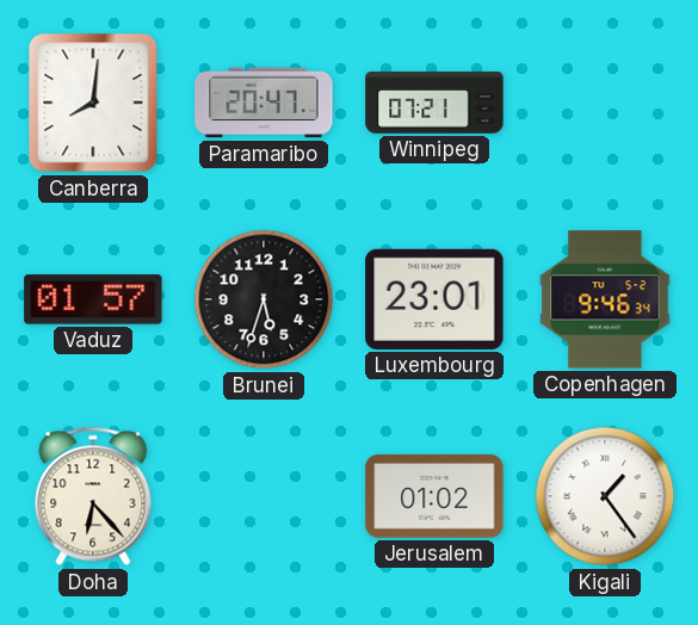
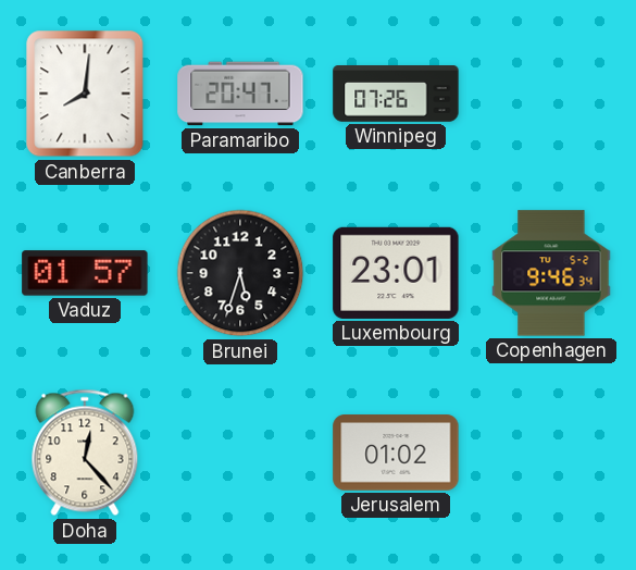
Winnipeg: 07:21 -> 07:26 (396, 95)
Doha: 6:23 -> 12:23 (85, 453)
Kigali: 1:24 -> none (605, 496)
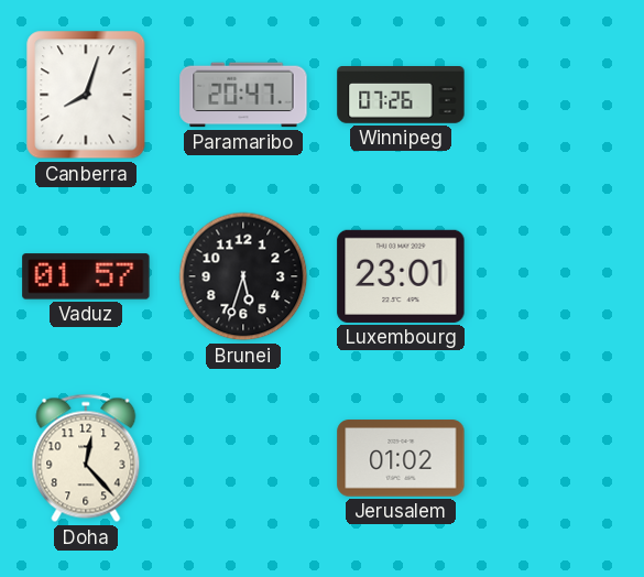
Canberra: 8:01 -> 8:03 (86, 95)
Copenhagen: 9:46 -> none (551, 273)
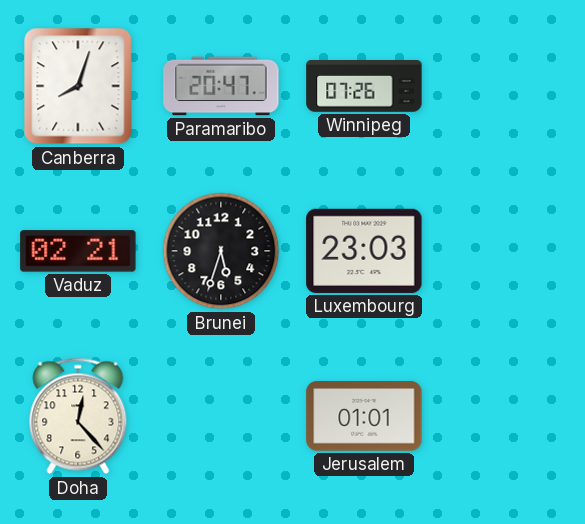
Vaduz: 01:57 -> 02:21 (78, 251)
Luxembourg: 23:01 -> 23:03 (364, 251)
Jerusalem: 01:02 -> 01:01 (364, 416)
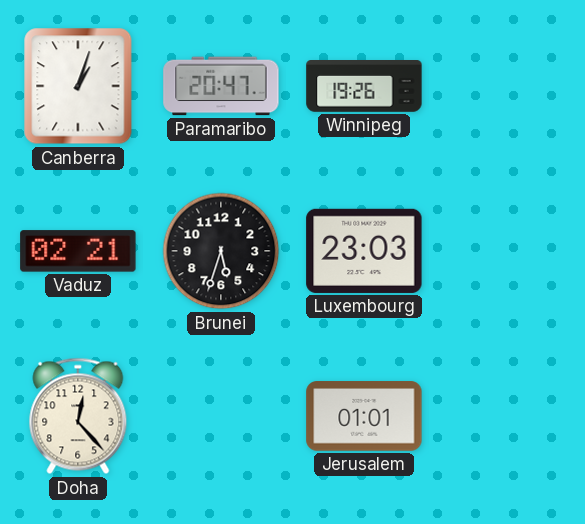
Canberra: 8:03 -> 1:03 (78, 86)
Winnipeg: 07:26 -> 19:26 (364, 87)
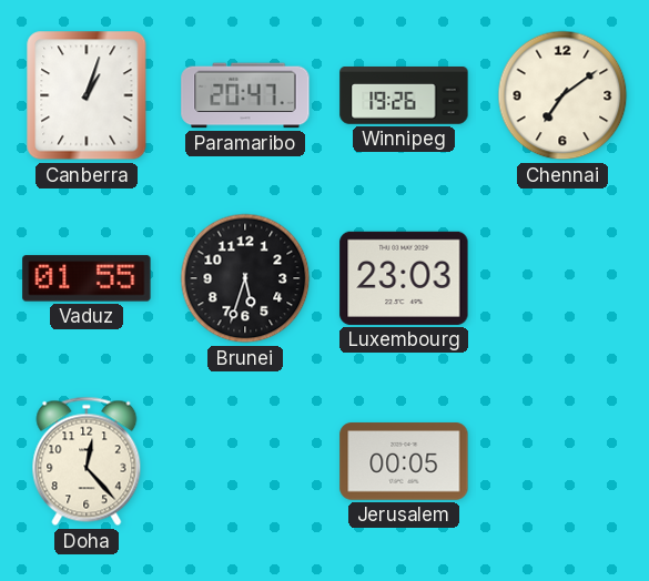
Chennai: none -> 7:09 (562, 95)
Vaduz: 02:21 -> 01:55 (87, 278)
Jerusalem: 01:01 -> 00:05 (404, 461)
